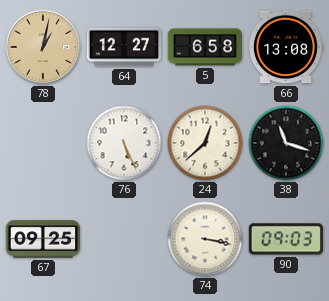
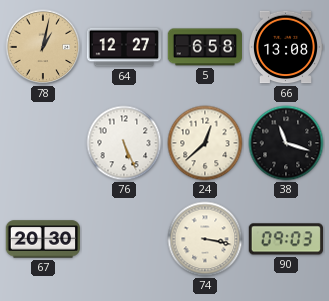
67: 09:25 -> 20:30 (42, 239)
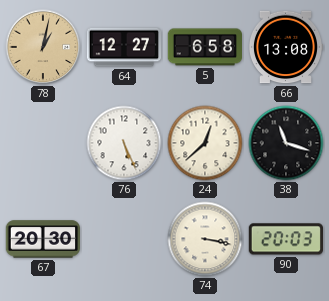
90: 09:03 -> 20:03 (285, 239)
